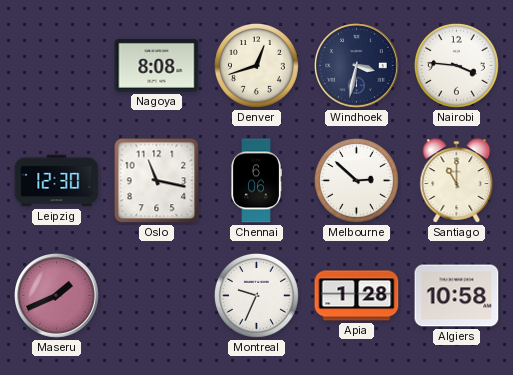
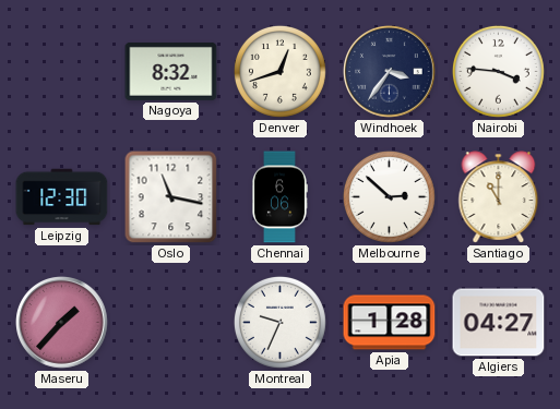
Nagoya: 8:08 -> 8:32 (171, 71)
Windhoek: 3:32 -> 3:36 (390, 72)
Maseru: 1:41 -> 1:37 (62, 323)
Algiers: 10:58 -> 04:27 (499, 323)
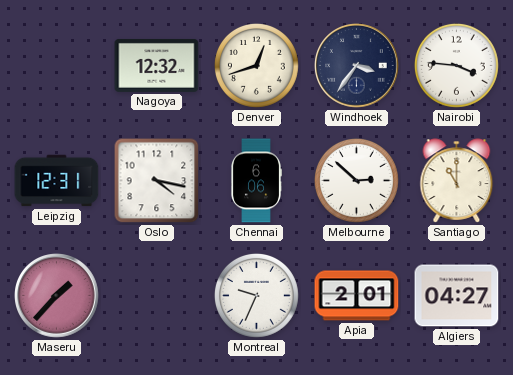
Nagoya: 8:32 -> 12:32 (157, 65)
Leipzig: 12:30 -> 12:31 (57, 181)
Oslo: 11:17 -> 4:17 (157, 181)
Apia: 1:28 -> 2:01 (357, 296)
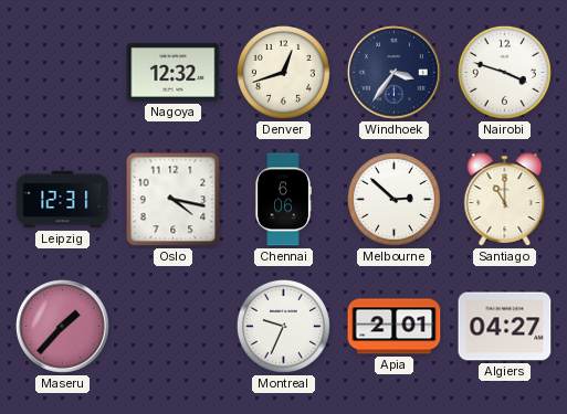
Nairobi: 3:46 -> 3:48 (504, 72)
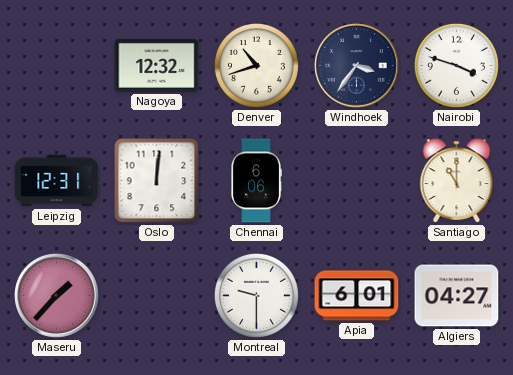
Denver: 12:42 -> 10:42 (256, 65)
Oslo: 4:17 -> 12:01 (157, 181)
Melbourne: 2:52 -> none (393, 199)
Montreal: 9:34 -> 9:30 (256, 295)
Apia: 2:01 -> 6:01 (357, 296)
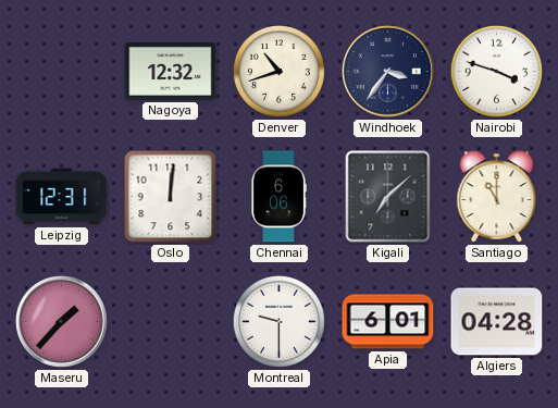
Kigali: none -> 7:08 (388, 197)
Algiers: 04:27 -> 04:28 (497, 322)
